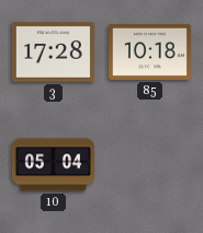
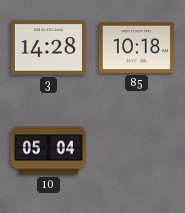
3: 17:28 -> 14:28 (48, 48)
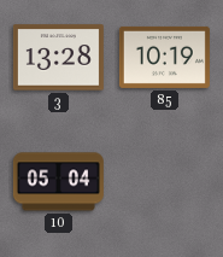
3: 14:28 -> 13:28 (58, 58)
85: 10:18 -> 10:19 (164, 57)
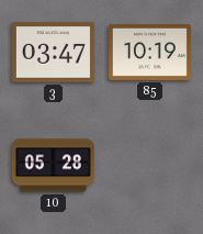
3: 13:28 -> 03:47 (53, 53)
10: 05:04 -> 05:28 (53, 166)
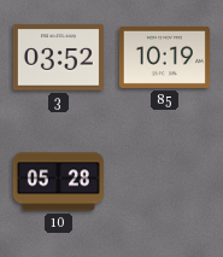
3: 03:47 -> 03:52 (58, 58)
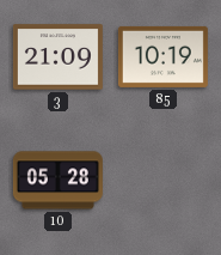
3: 03:52 -> 21:09 (57, 57)
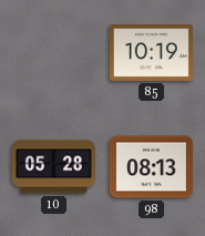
3: 21:09 -> none (57, 57)
98: none -> 08:13 (151, 167)
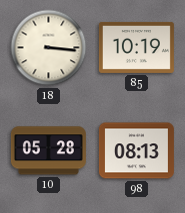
18: none -> 3:16 (49, 48)
